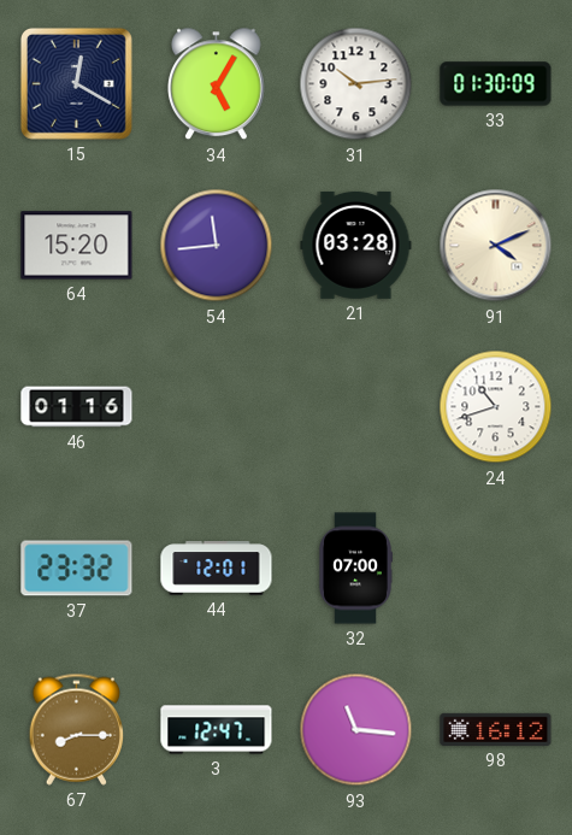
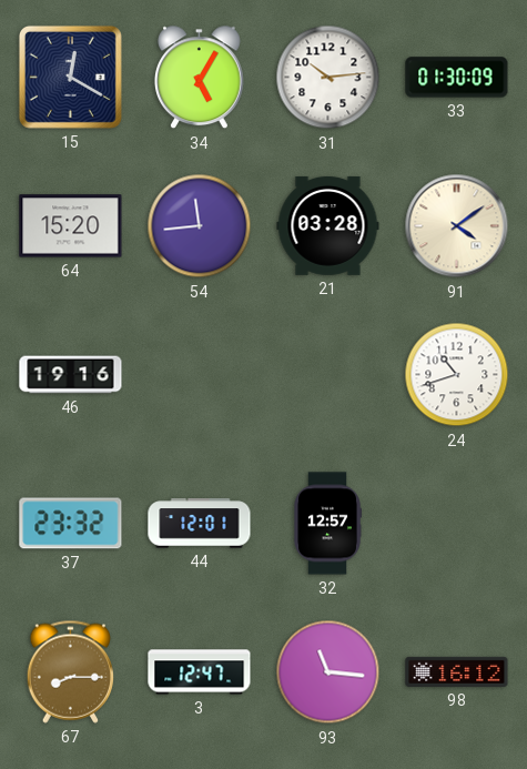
91: 4:11 -> 4:09 (457, 226)
46: 01:16 -> 19:16 (71, 375)
32: 07:00 -> 12:57 (327, 524)
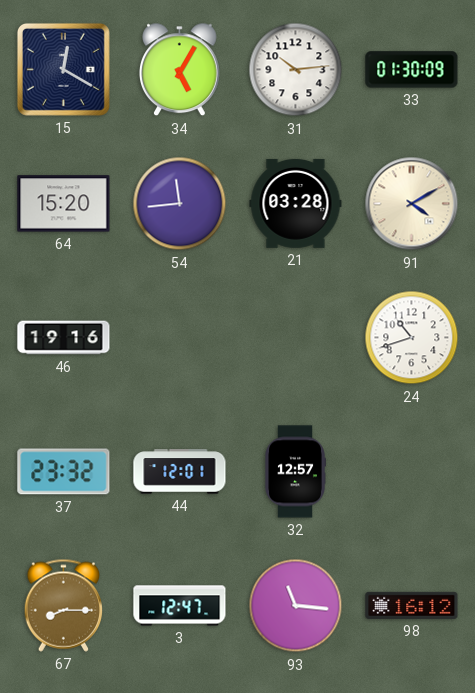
91: 4:09 -> 4:10 (412, 204)
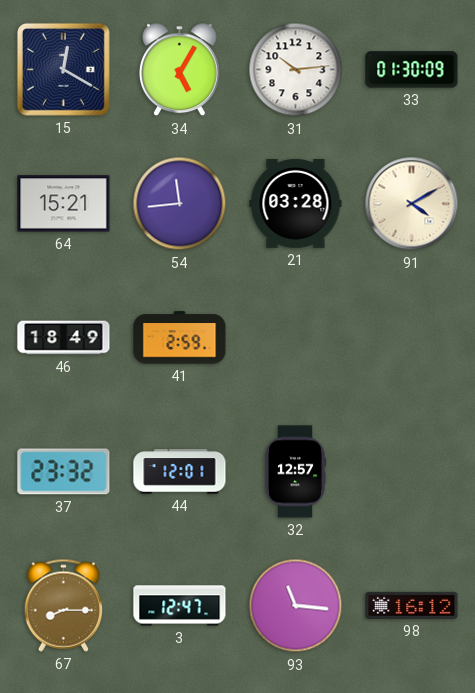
64: 15:20 -> 15:21 (64, 204)
46: 19:16 -> 18:49 (64, 338)
41: none -> 2:59 (180, 338)
24: 10:42 -> none (412, 338)
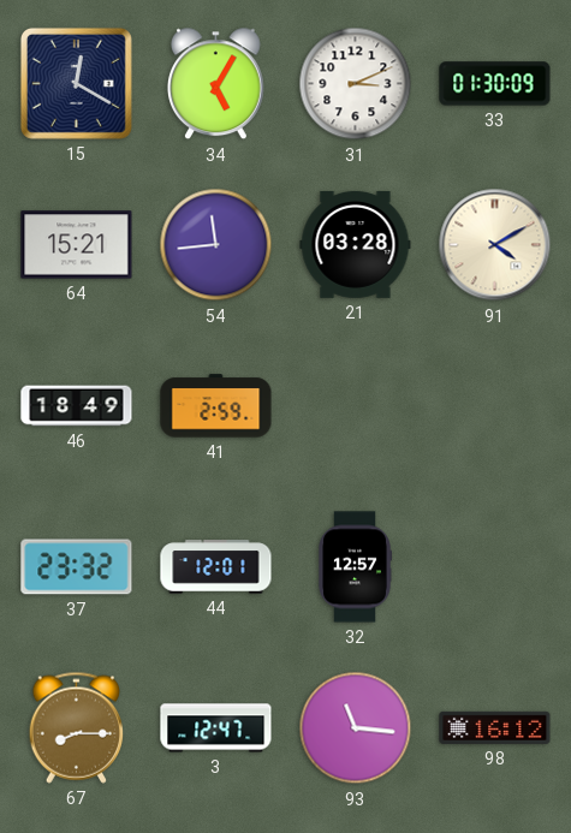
31: 10:14 -> 3:11 (356, 84)
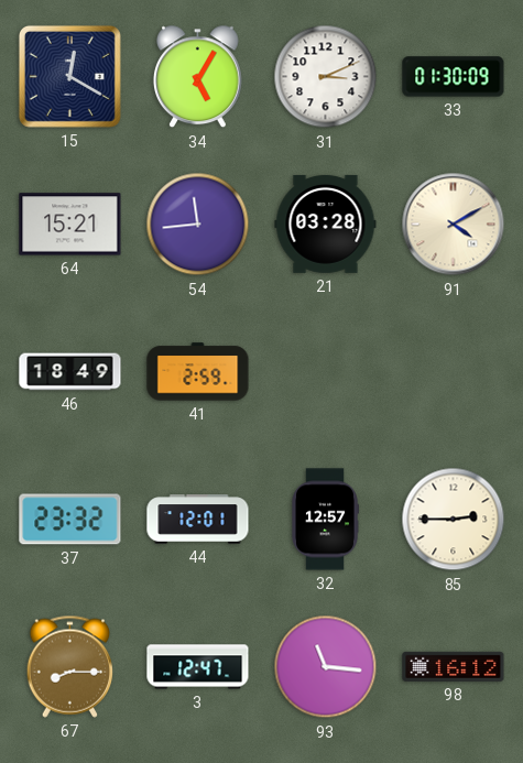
85: none -> 2:45 (454, 520)
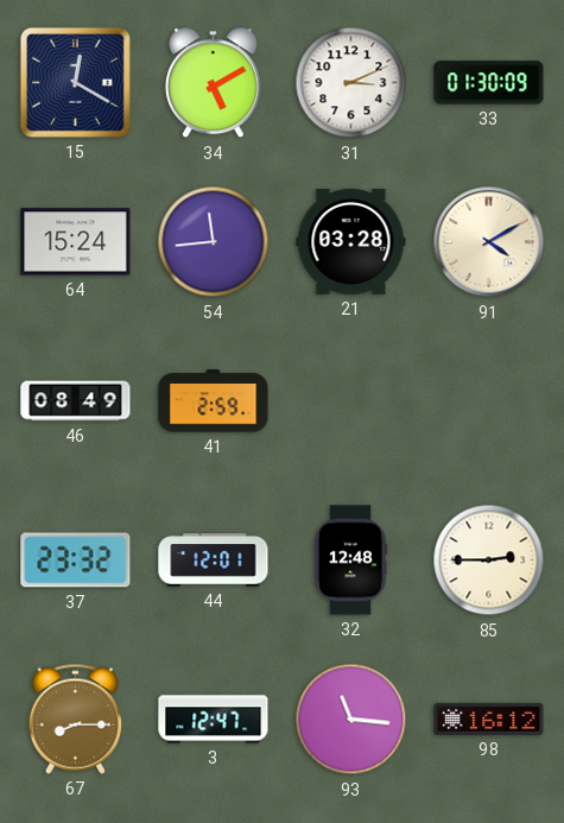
34: 5:05 -> 5:10 (214, 83)
64: 15:21 -> 15:24 (76, 242)
46: 18:49 -> 08:49 (76, 401)
32: 12:57 -> 12:48 (350, 561)
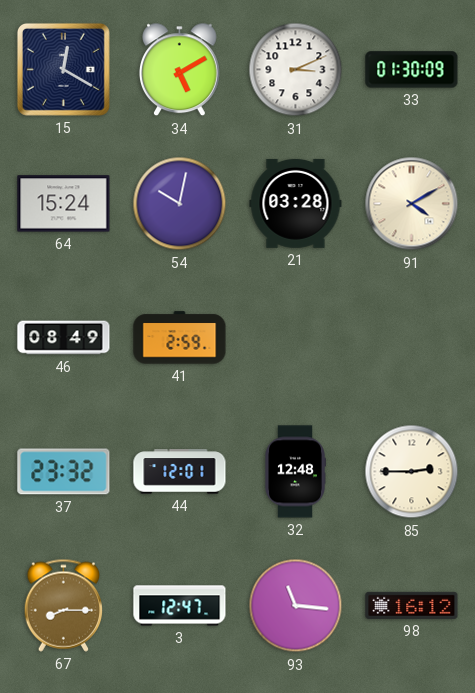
54: 11:44 -> 10:02 (180, 204)
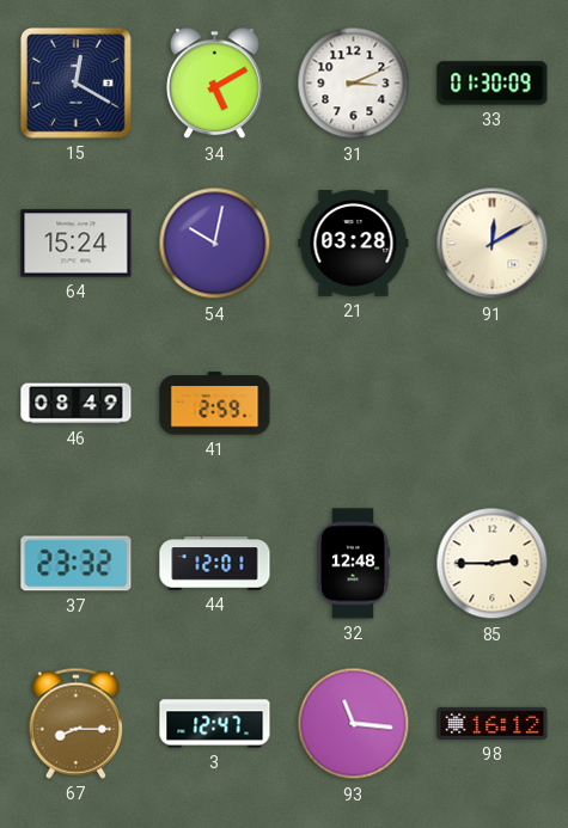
91: 4:10 -> 12:10 (493, 244)
